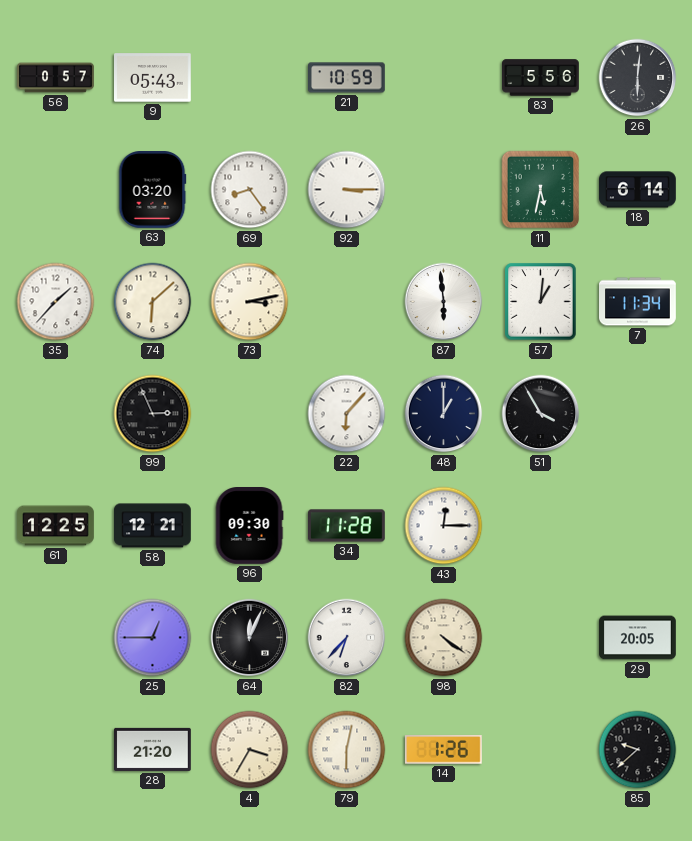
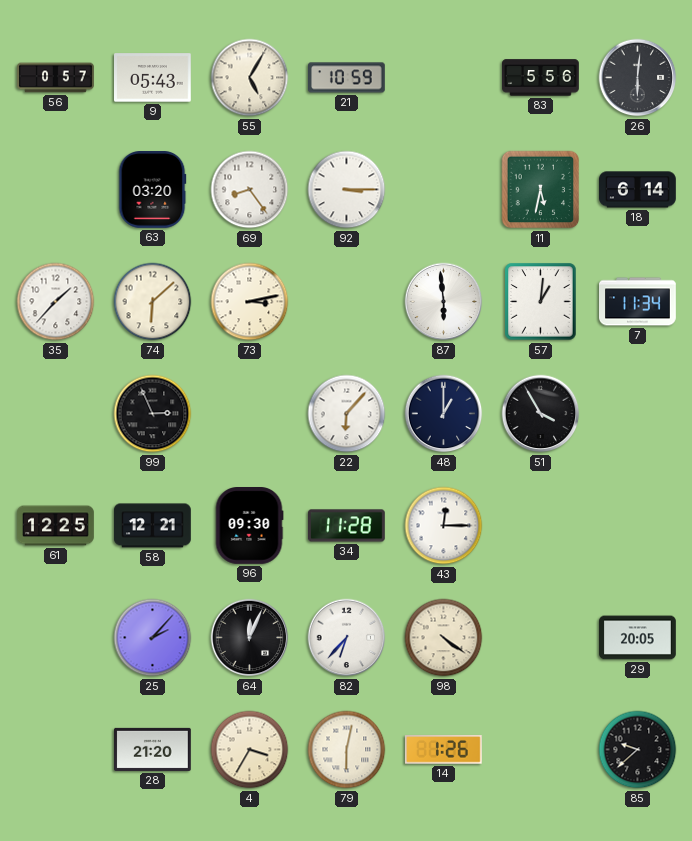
55: none -> 5:05 (250, 78)
25: 12:45 -> 2:07 (153, 638)
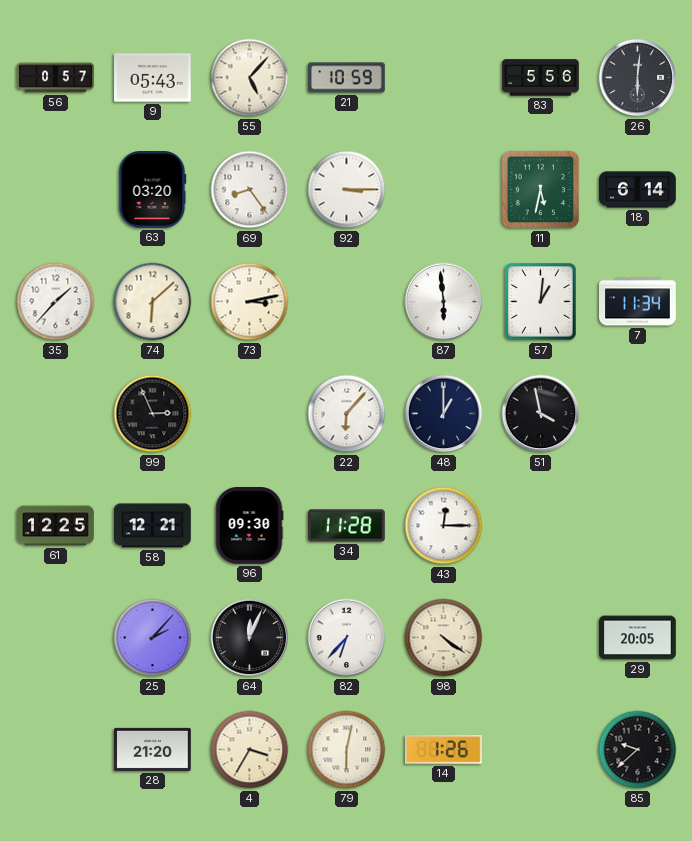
55: 5:05 -> 5:07 (250, 78)
51: 3:55 -> 3:58 (541, 414)
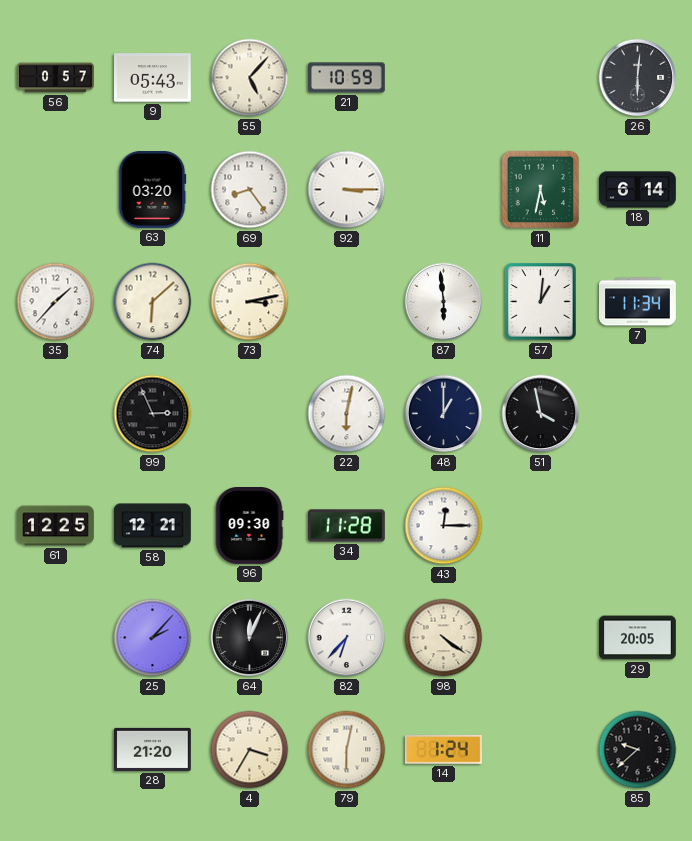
83: 5:56 -> none (541, 78)
22: 6:07 -> 6:02 (347, 414)
14: 1:26 -> 1:24 (443, 750)
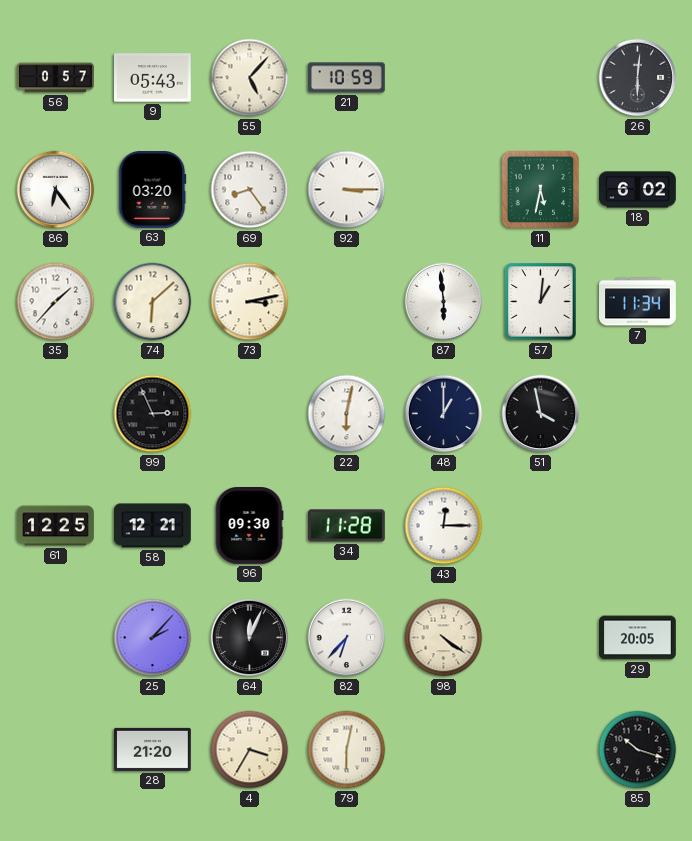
86: none -> 6:24 (56, 190)
18: 6:14 -> 6:02 (638, 190)
14: 1:24 -> none (443, 750)
85: 9:38 -> 10:18 (638, 750)
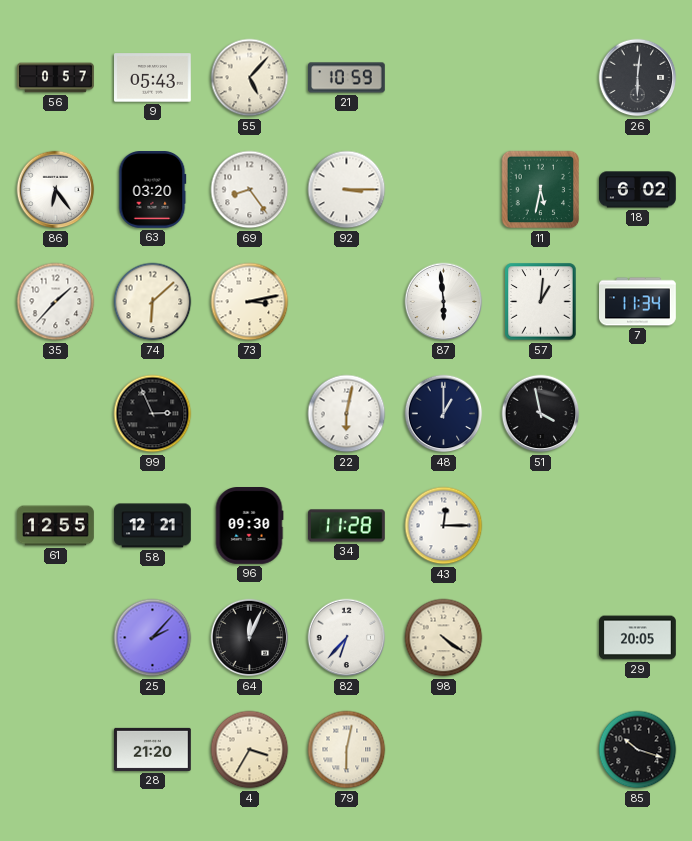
61: 12:25 -> 12:55 (56, 526)
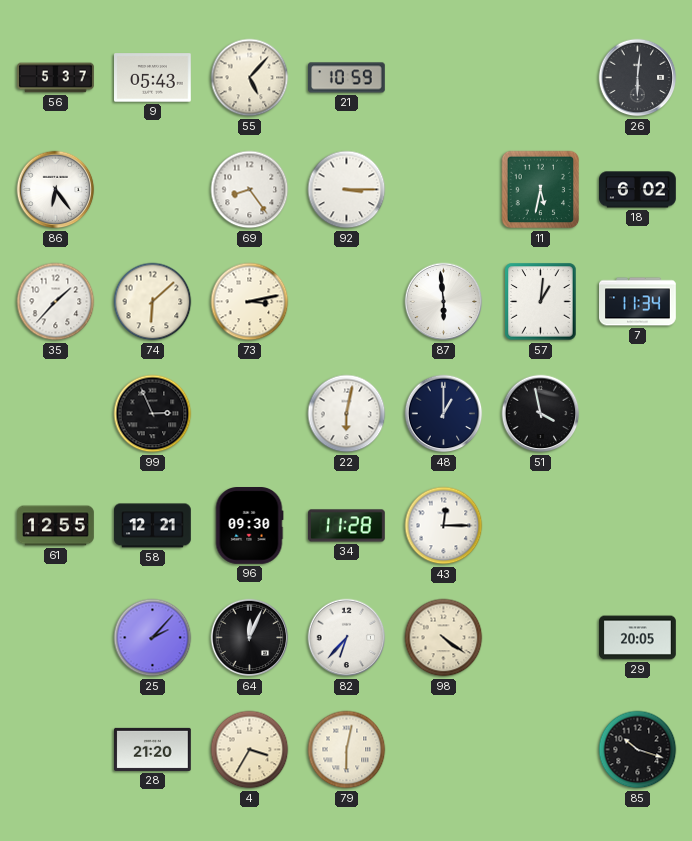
56: 0:57 -> 5:37 (56, 78)
63: 03:20 -> none (152, 190)
